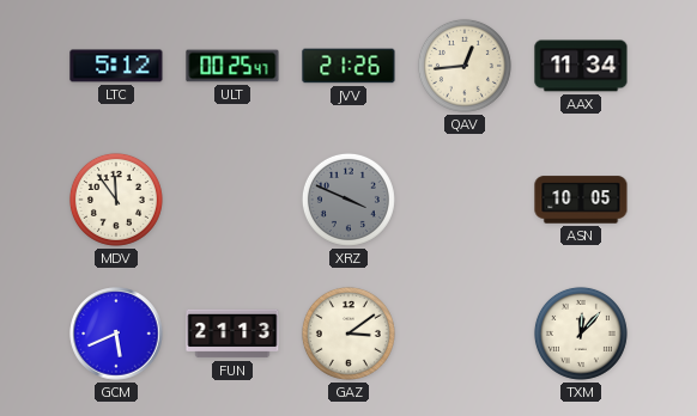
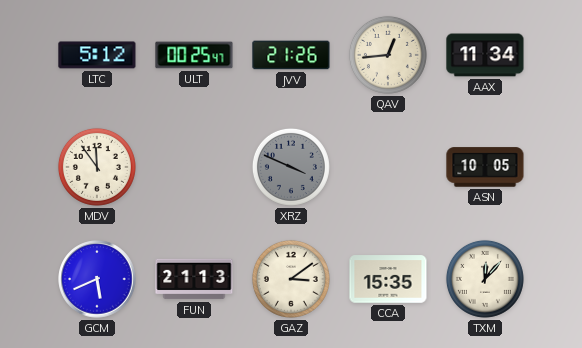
CCA: none -> 15:35 (388, 279)
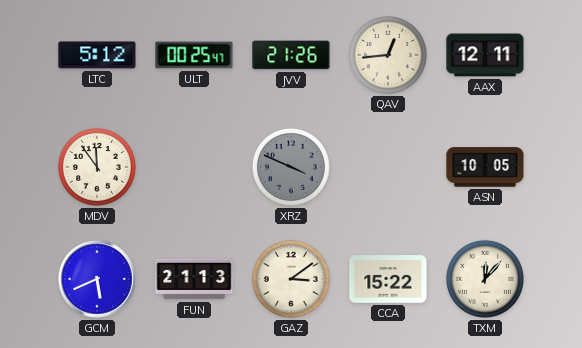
AAX: 11:34 -> 12:11 (485, 55)
CCA: 15:35 -> 15:22 (388, 279)
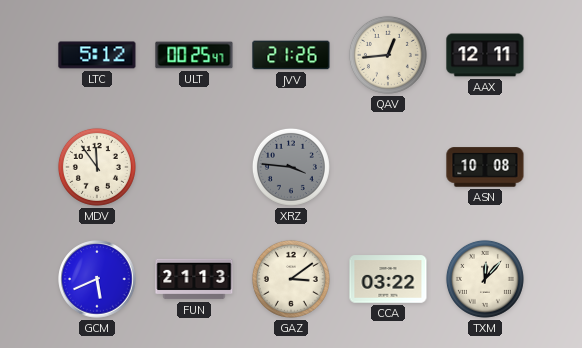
XRZ: 3:49 -> 3:46 (291, 167)
ASN: 10:05 -> 10:08 (485, 167)
CCA: 15:22 -> 03:22 (388, 279)
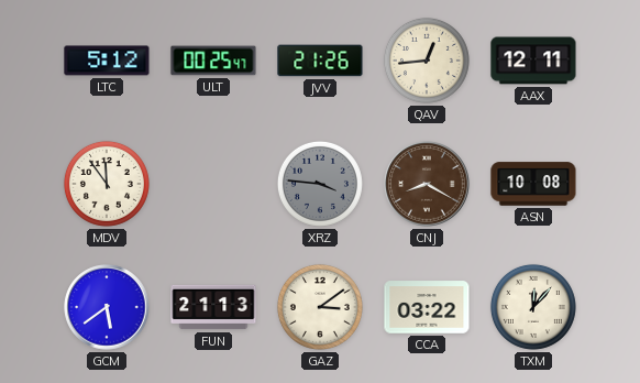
CNJ: none -> 8:20 (427, 184)
GCM: 5:41 -> 5:39 (107, 307)
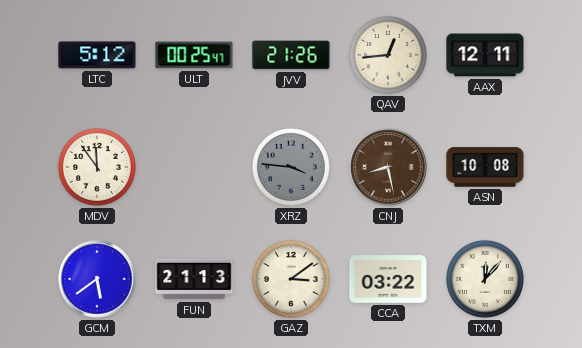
CNJ: 8:20 -> 8:28 (388, 167)
